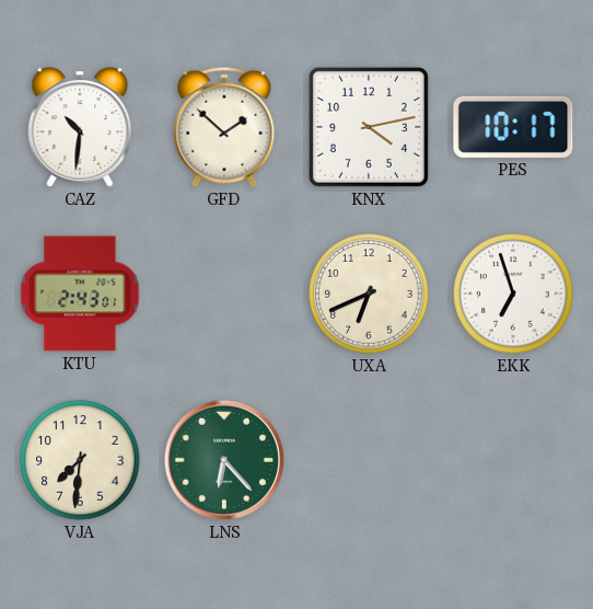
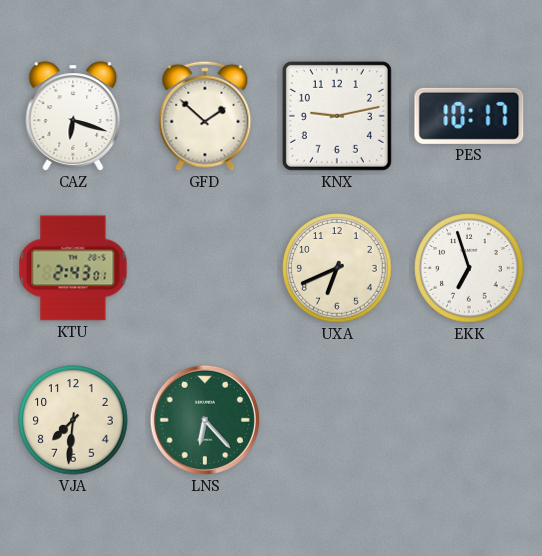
CAZ: 10:31 -> 6:18 (73, 116)
KNX: 4:13 -> 9:13 (337, 116)
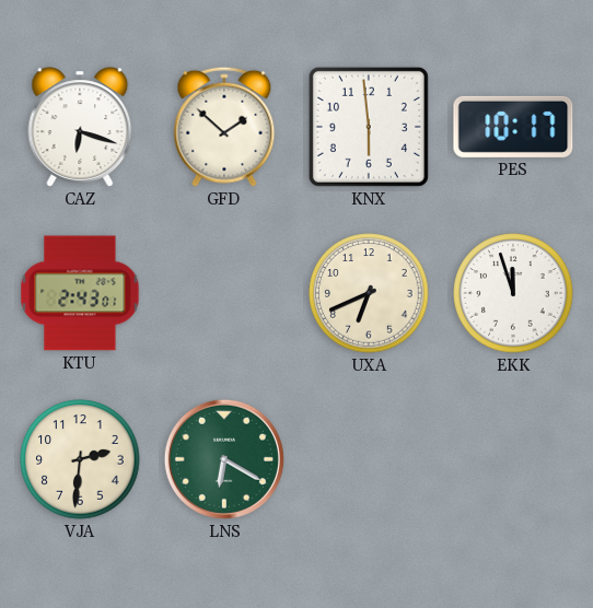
KNX: 9:13 -> 5:59 (369, 127)
EKK: 6:57 -> 11:57 (513, 293)
VJA: 7:31 -> 2:31 (80, 459)
LNS: 6:23 -> 6:20 (224, 459)
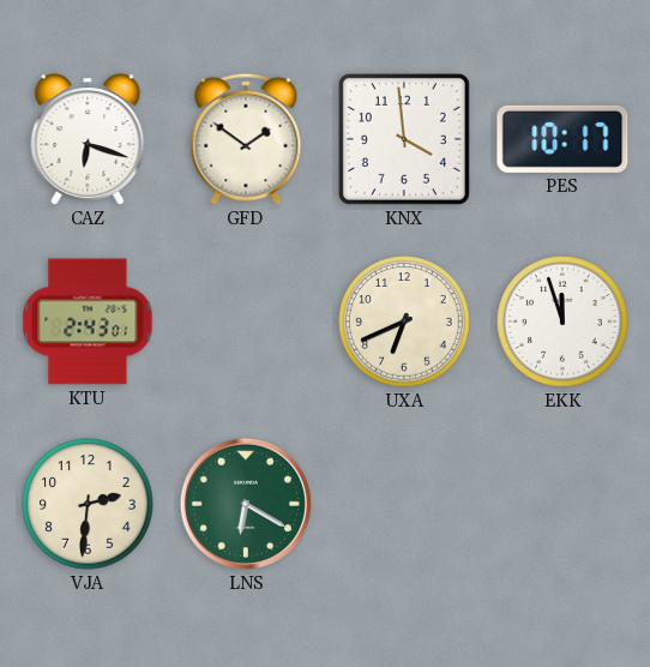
GFD: 1:52 -> 1:51 (246, 139)
KNX: 5:59 -> 3:59 (404, 139)
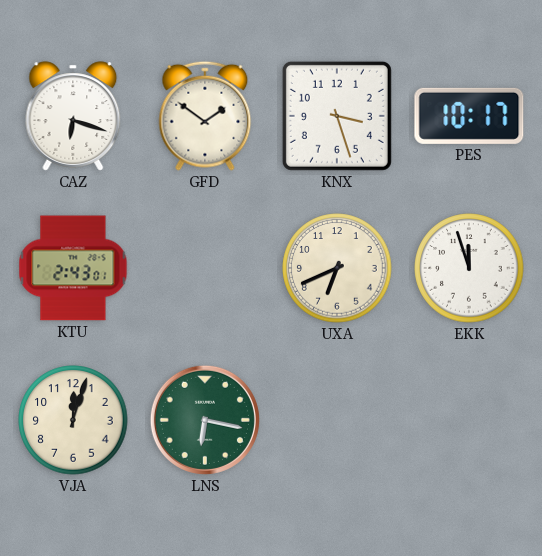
KNX: 3:59 -> 3:27 (337, 116)
VJA: 2:31 -> 12:03 (73, 420)
LNS: 6:20 -> 6:17 (205, 420)
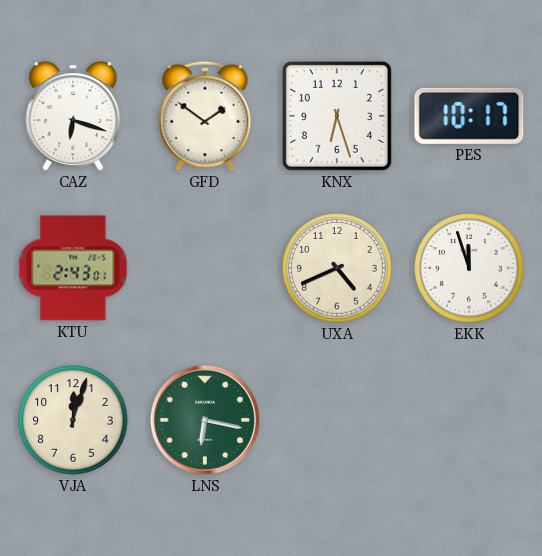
KNX: 3:27 -> 6:27 (337, 116)
UXA: 6:41 -> 4:41 (337, 268)
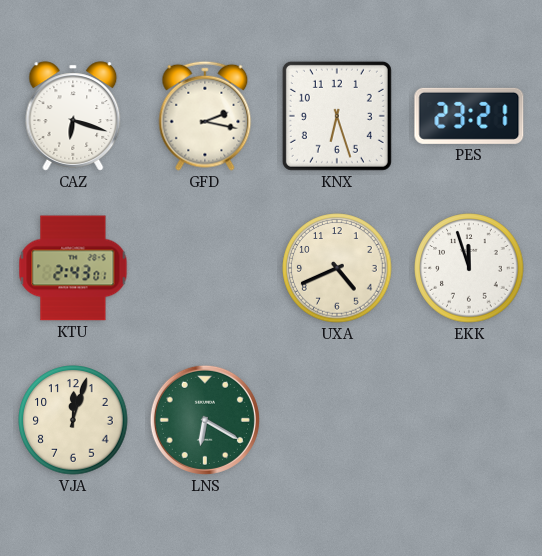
GFD: 1:51 -> 2:17 (205, 116)
PES: 10:17 -> 23:21 (469, 116)
LNS: 6:17 -> 6:20 (205, 420)
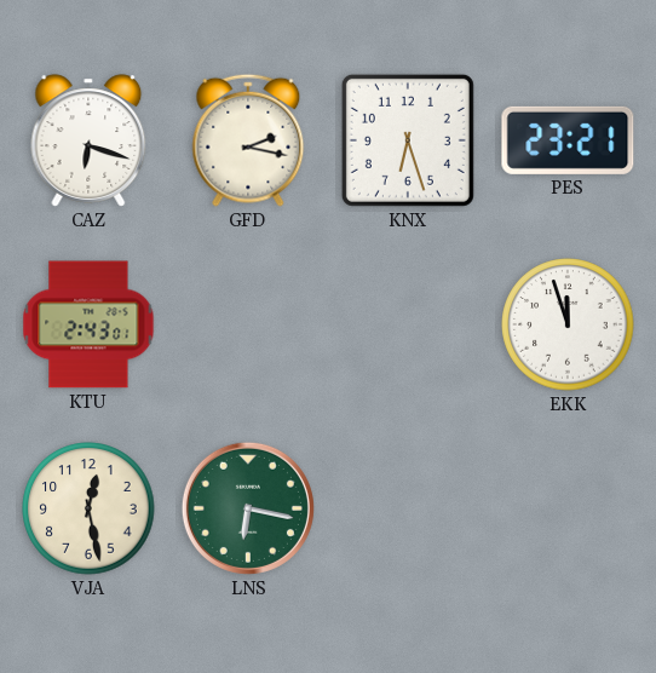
UXA: 4:41 -> none (337, 268)
VJA: 12:03 -> 12:28 (88, 508)
LNS: 6:20 -> 6:17 (248, 508)
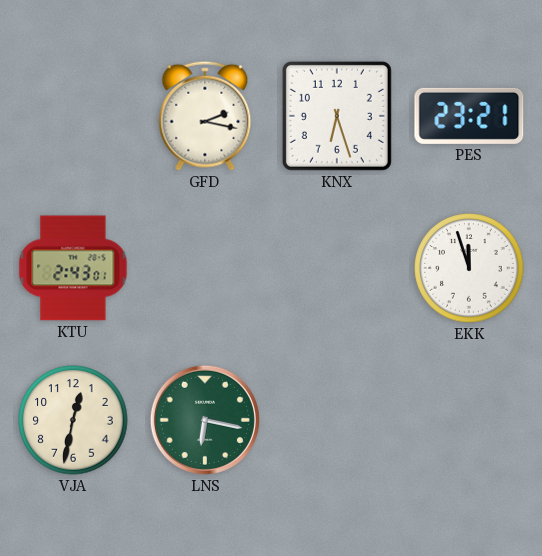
CAZ: 6:18 -> none (88, 140)
VJA: 12:28 -> 12:32 (73, 420)
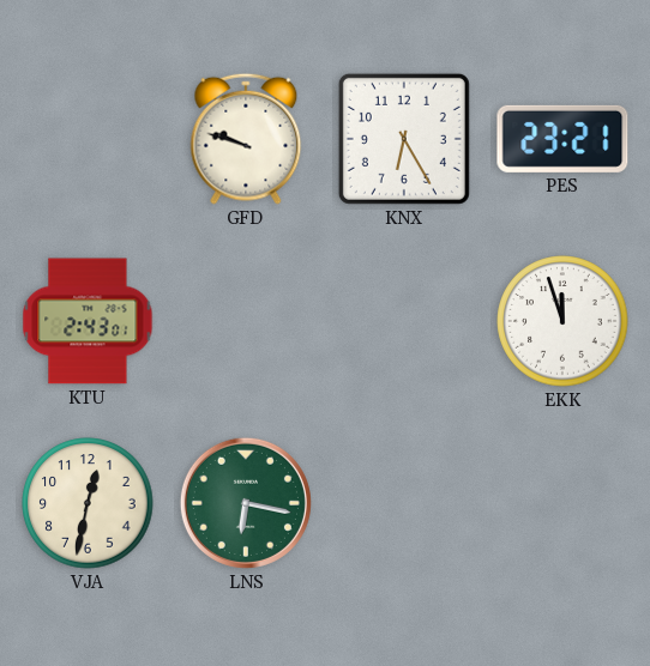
GFD: 2:17 -> 9:48 (246, 139)
KNX: 6:27 -> 6:25 (404, 139)
